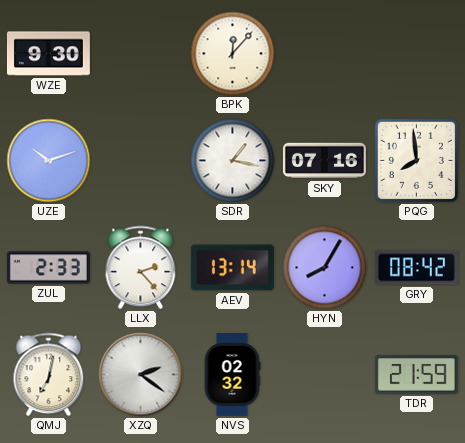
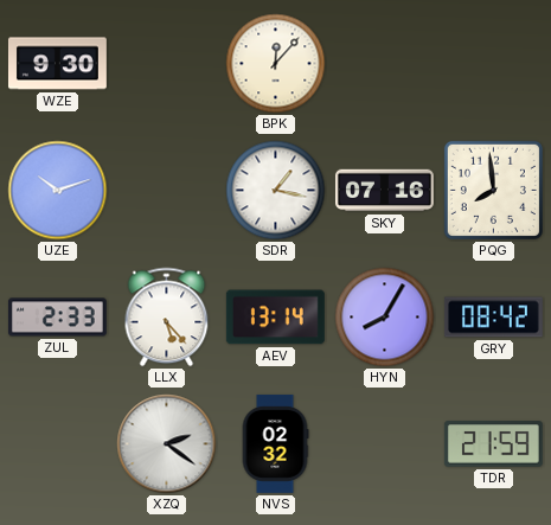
LLX: 2:23 -> 5:23 (167, 318)
QMJ: 7:02 -> none (49, 375)
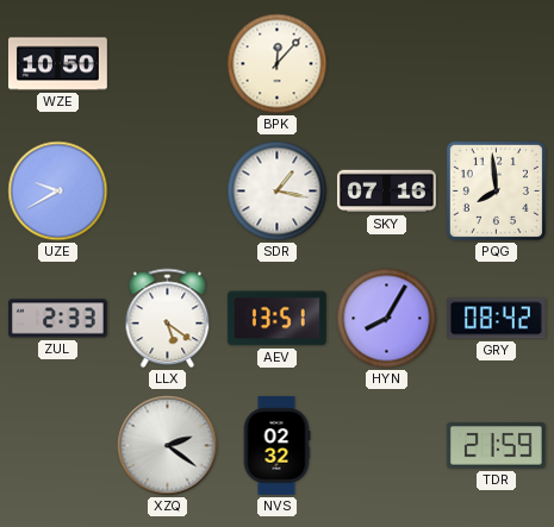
WZE: 9:30 -> 10:50 (57, 64)
UZE: 10:12 -> 9:40 (58, 192)
LLX: 5:23 -> 5:21 (168, 319)
AEV: 13:14 -> 13:51 (276, 319)
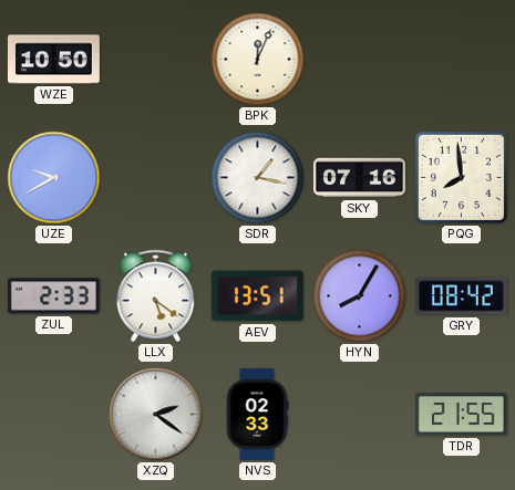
BPK: 12:07 -> 12:04 (258, 60)
NVS: 02:32 -> 02:33 (257, 414)
TDR: 21:59 -> 21:55 (461, 415)
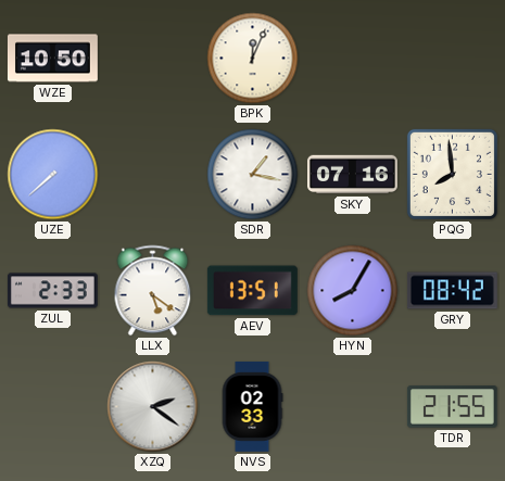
UZE: 9:40 -> 7:38 (53, 175)
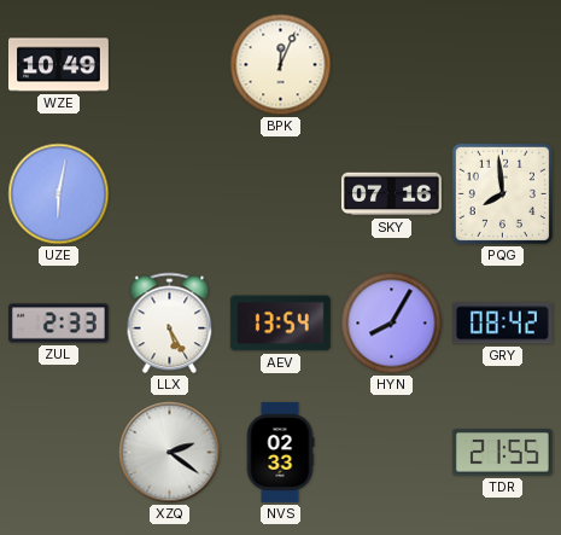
WZE: 10:50 -> 10:49 (58, 65)
UZE: 7:38 -> 6:02 (59, 194)
SDR: 1:17 -> none (253, 175)
LLX: 5:21 -> 5:25 (170, 324)
AEV: 13:51 -> 13:54 (280, 324)
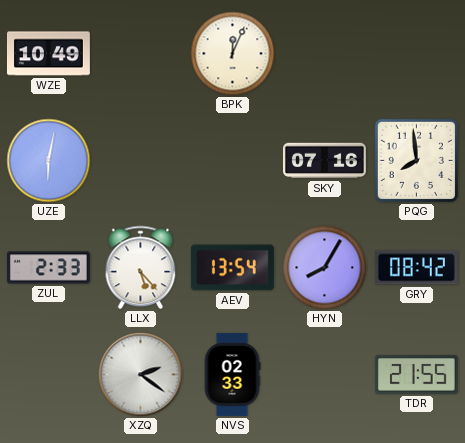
LLX: 5:25 -> 5:23 (141, 268)
